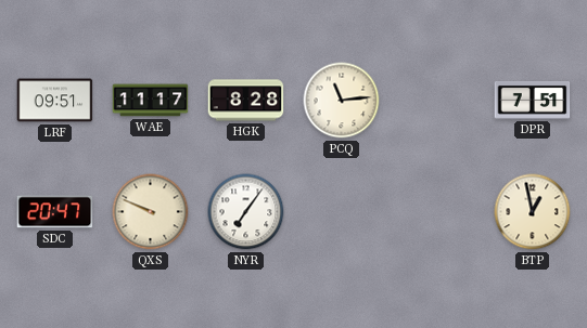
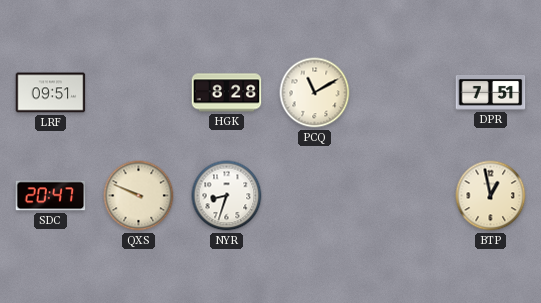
WAE: 11:17 -> none (151, 101)
PCQ: 11:14 -> 11:10 (315, 93)
NYR: 7:06 -> 8:33 (227, 196)
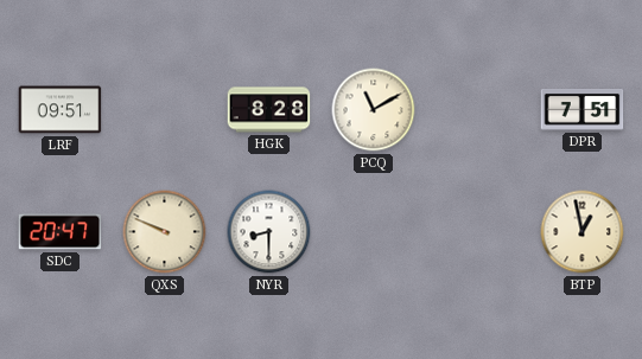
NYR: 8:33 -> 8:30 (269, 232)
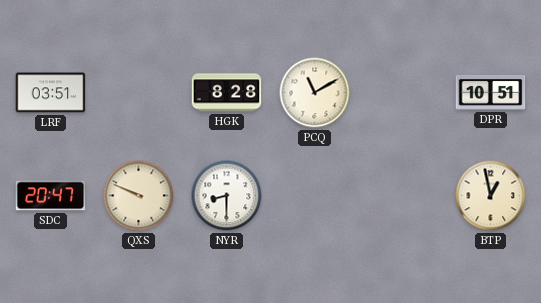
LRF: 09:51 -> 03:51 (51, 93)
DPR: 7:51 -> 10:51 (491, 93)
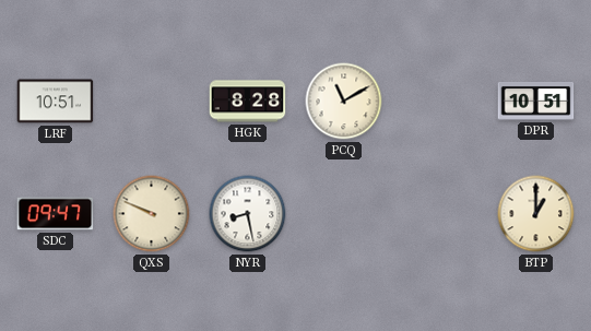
LRF: 03:51 -> 10:51 (56, 102)
SDC: 20:47 -> 09:47 (56, 214)
NYR: 8:30 -> 8:28 (248, 214)
BTP: 12:58 -> 1:00 (536, 214)
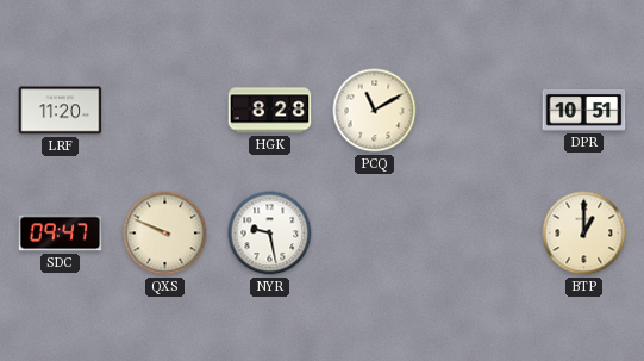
LRF: 10:51 -> 11:20 (61, 111)
NYR: 8:28 -> 9:28 (270, 234)
